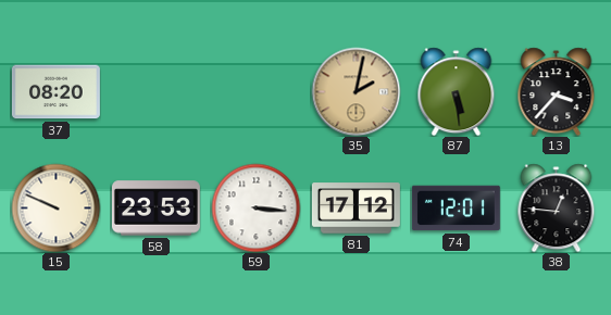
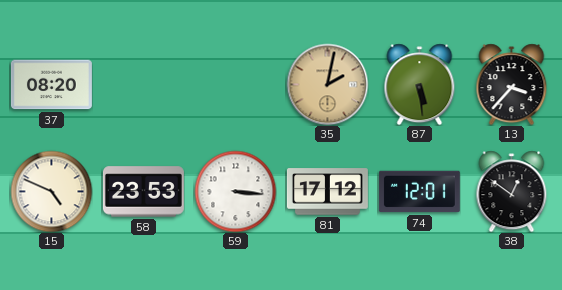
15: 9:49 -> 4:49 (51, 191)
38: 12:46 -> 12:51 (512, 191)
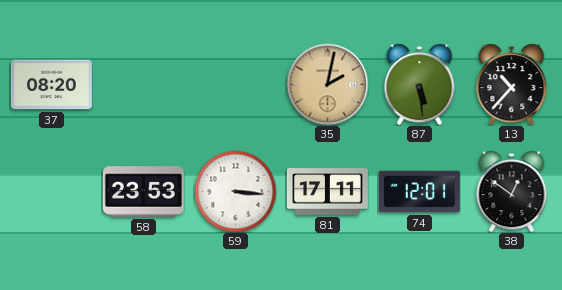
13: 3:37 -> 10:37 (512, 84)
15: 4:49 -> none (51, 191)
81: 17:12 -> 17:11 (327, 192)
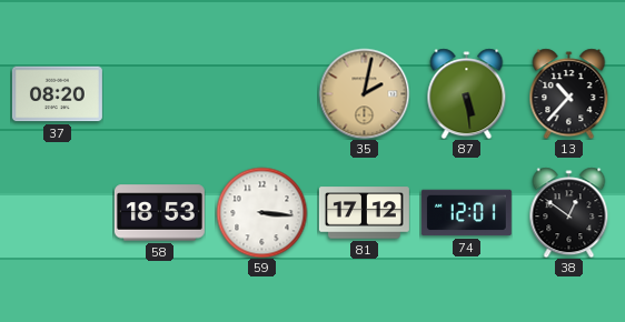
58: 23:53 -> 18:53 (159, 213)
81: 17:11 -> 17:12 (364, 213)
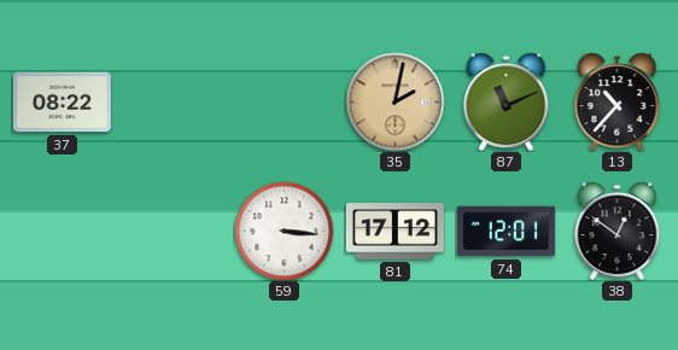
37: 08:20 -> 08:22 (62, 103)
87: 5:29 -> 11:11 (507, 101)
58: 18:53 -> none (159, 213)
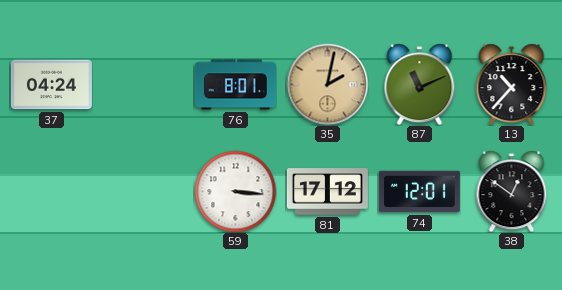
37: 08:22 -> 04:24 (51, 85)
76: none -> 8:01 (235, 85)
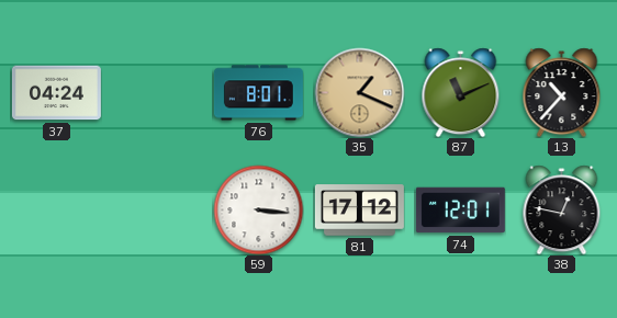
35: 2:02 -> 1:19 (359, 92)
38: 12:51 -> 12:47 (562, 209)
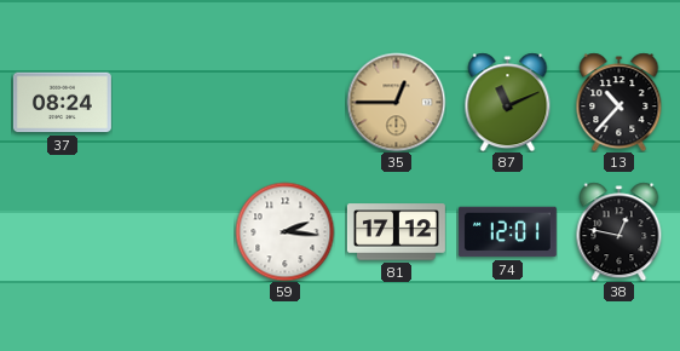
37: 04:24 -> 08:24 (62, 103)
76: 8:01 -> none (258, 93)
35: 1:19 -> 12:45 (396, 102)
59: 3:16 -> 2:16 (284, 231)
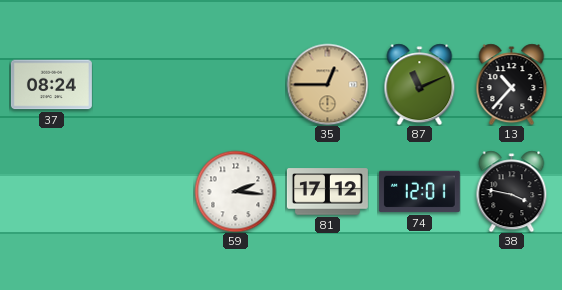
38: 12:47 -> 3:47 (512, 191)
